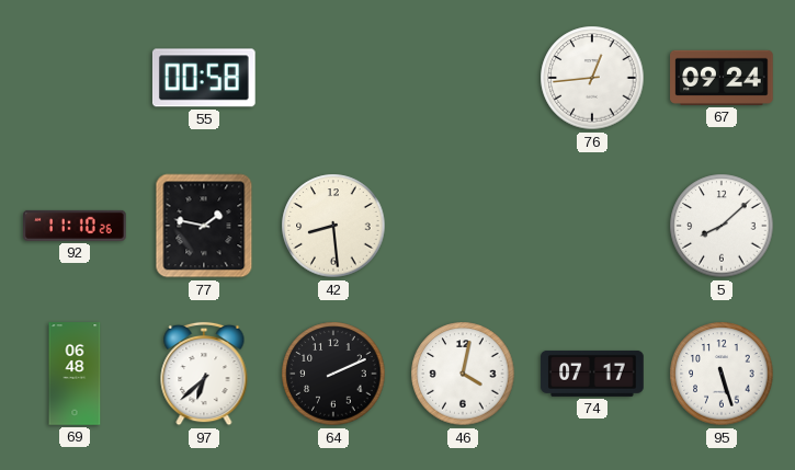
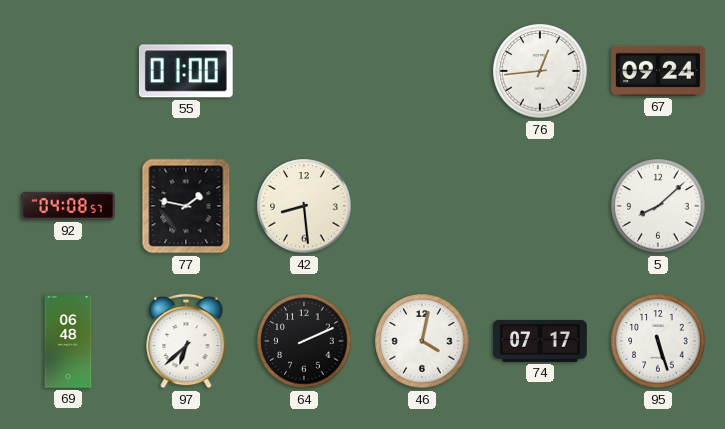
55: 00:58 -> 01:00 (186, 71)
92: 11:10 -> 04:08 (68, 206)
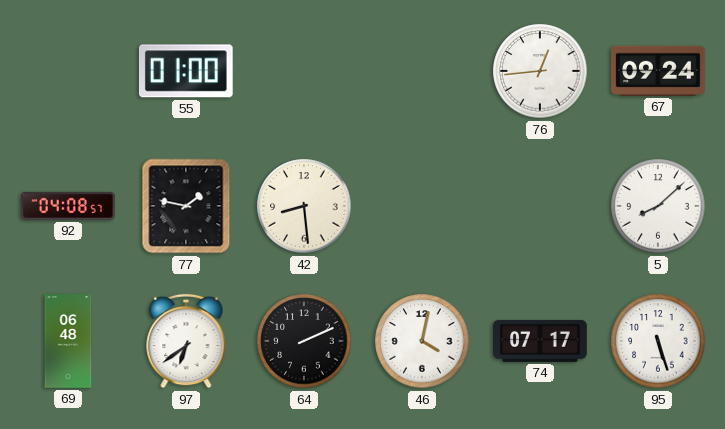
97: 6:38 -> 6:39 (186, 341)
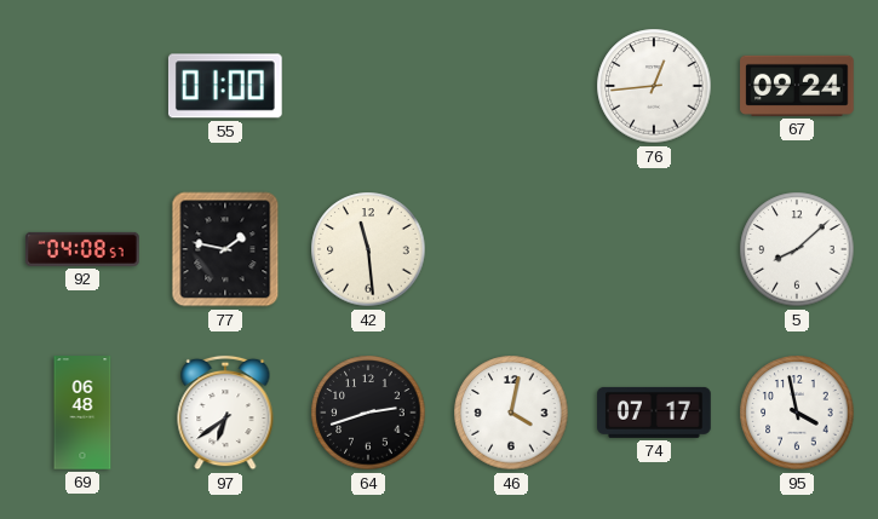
42: 8:29 -> 11:29 (368, 249)
64: 2:11 -> 2:42 (368, 413)
95: 5:27 -> 3:58 (797, 413)
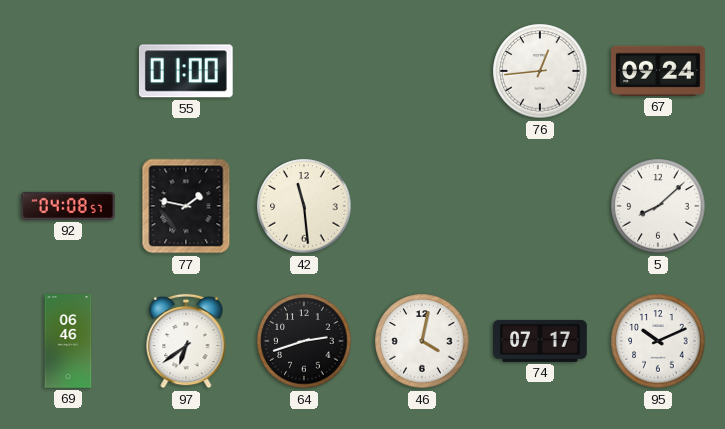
69: 06:48 -> 06:46 (68, 341)
95: 3:58 -> 10:11 (658, 341)
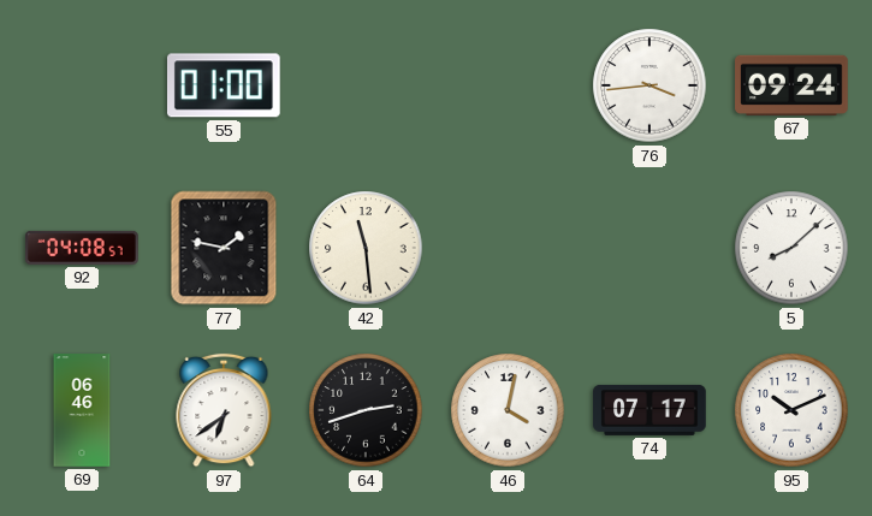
76: 12:44 -> 3:44 (649, 85)
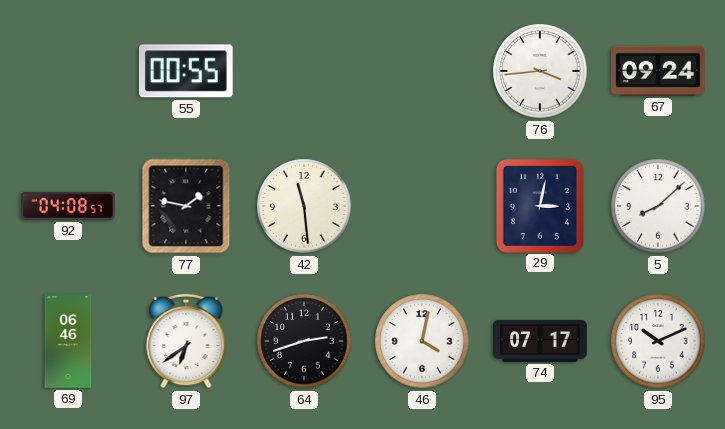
55: 01:00 -> 00:55 (186, 71)
29: none -> 3:02 (539, 205)
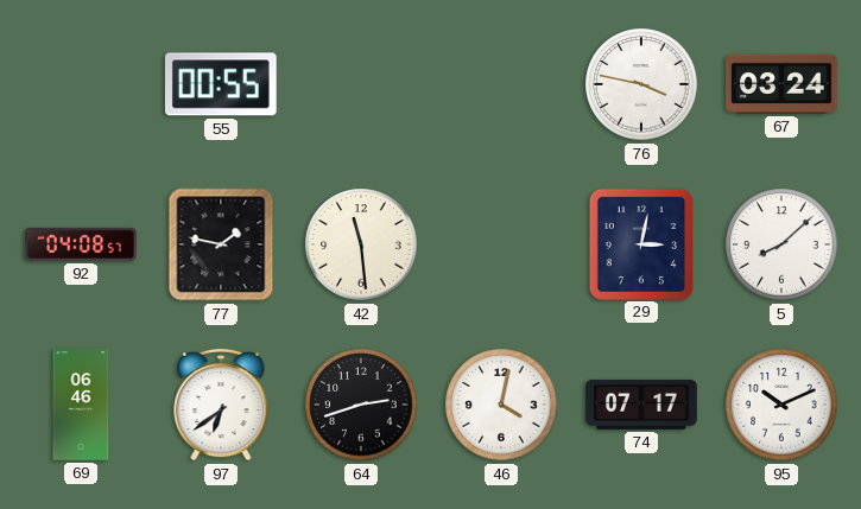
76: 3:44 -> 3:47 (641, 84)
67: 09:24 -> 03:24 (781, 84)
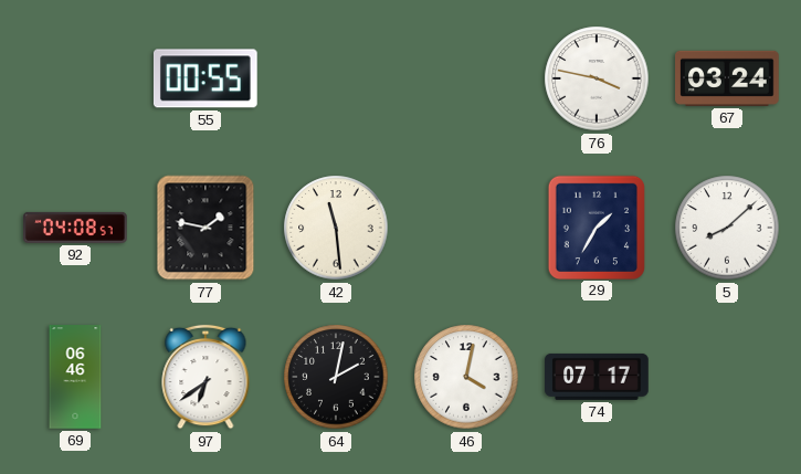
29: 3:02 -> 1:35 (596, 227)
64: 2:42 -> 2:02 (336, 377)
95: 10:11 -> none (781, 405)
